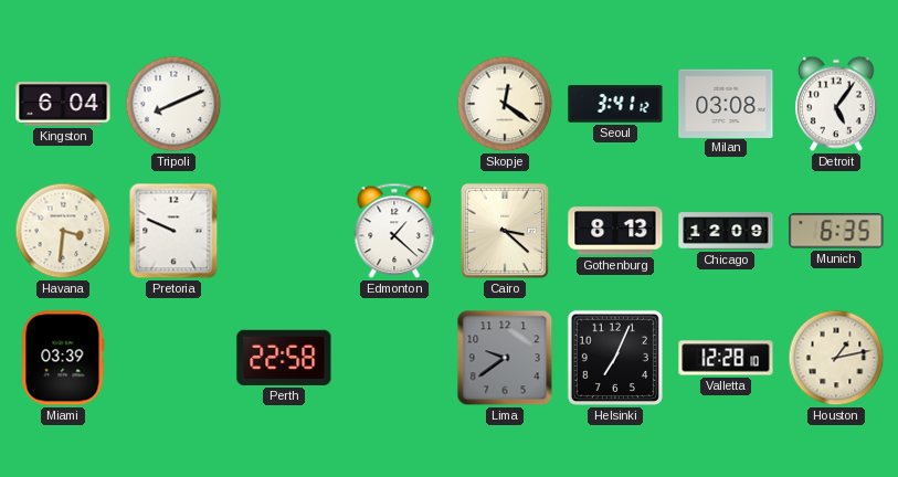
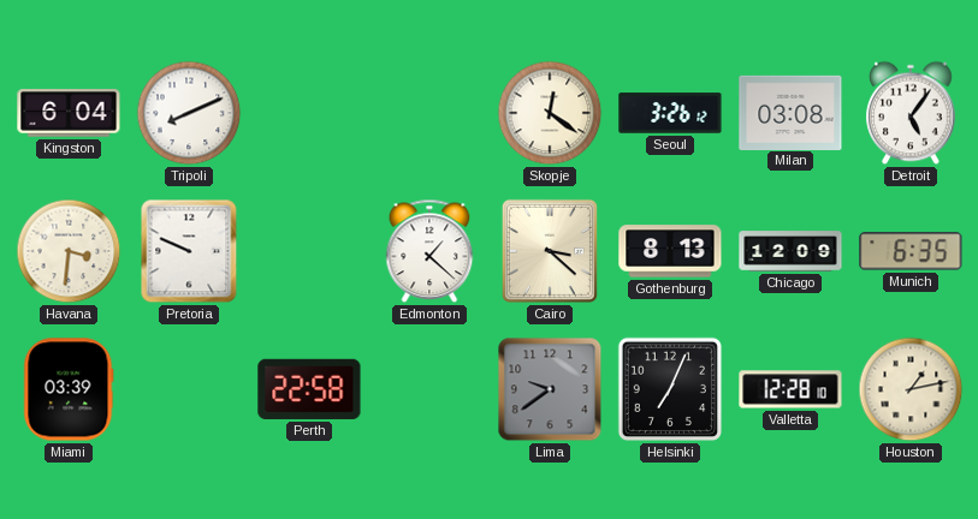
Seoul: 3:41 -> 3:26 (670, 113)
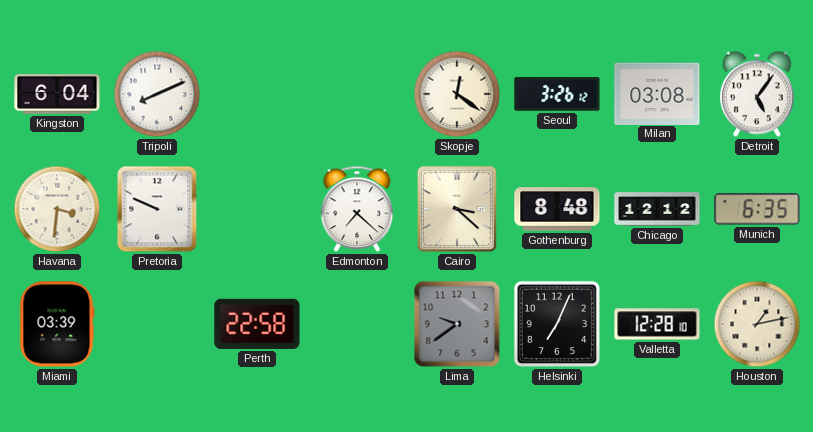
Edmonton: 1:22 -> 7:22 (357, 209)
Gothenburg: 8:13 -> 8:48 (557, 209)
Chicago: 12:09 -> 12:12 (657, 209)
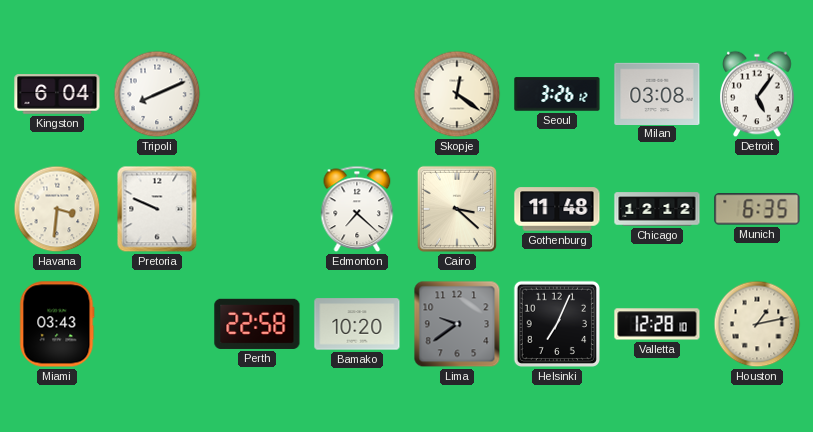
Gothenburg: 8:48 -> 11:48 (557, 209)
Miami: 03:39 -> 03:43 (57, 324)
Bamako: none -> 10:20 (357, 324)
